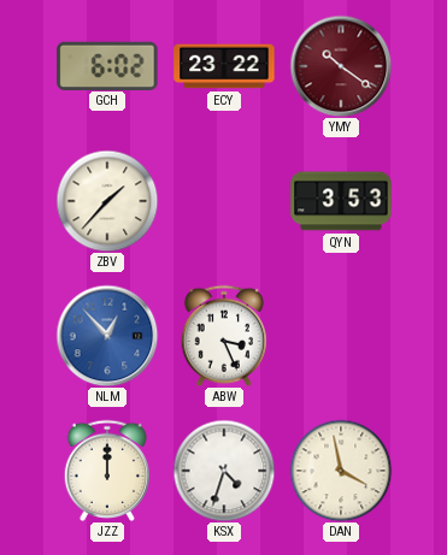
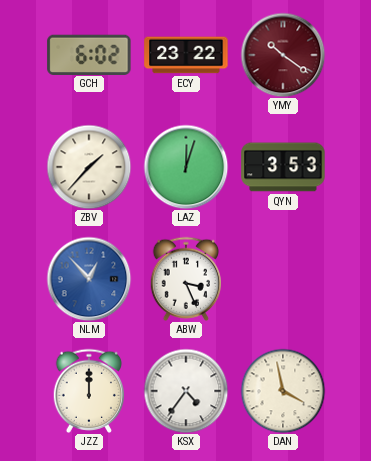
LAZ: none -> 12:03 (186, 167)
KSX: 4:33 -> 4:36 (186, 391)
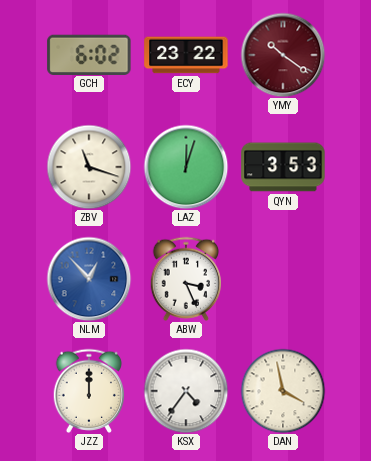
ZBV: 1:37 -> 11:18 (89, 167)
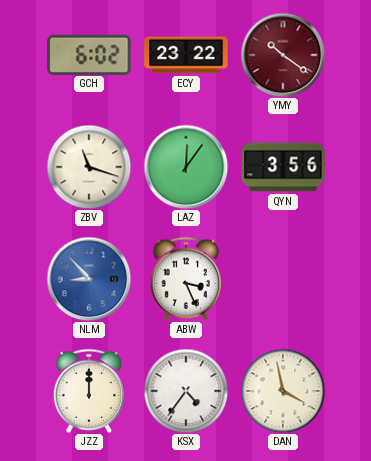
LAZ: 12:03 -> 12:06 (186, 167)
QYN: 3:53 -> 3:56 (283, 167)
NLM: 12:53 -> 8:53 (89, 279)
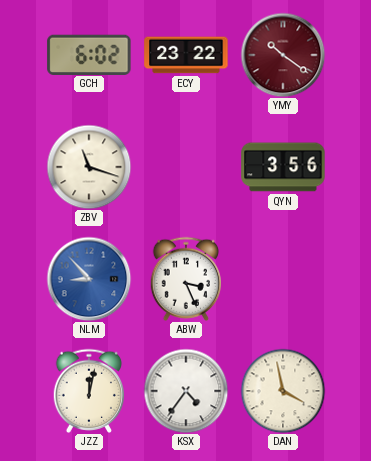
LAZ: 12:06 -> none (186, 167)
JZZ: 12:00 -> 12:02 (89, 391)
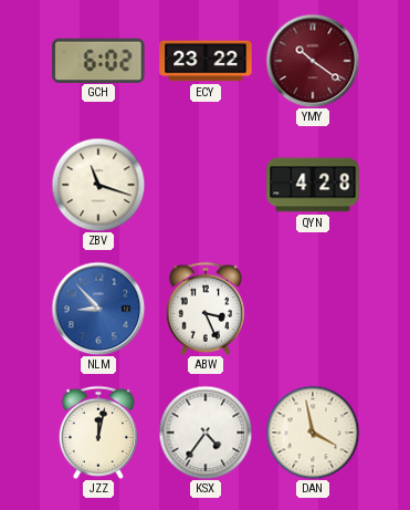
QYN: 3:56 -> 4:28 (313, 185)
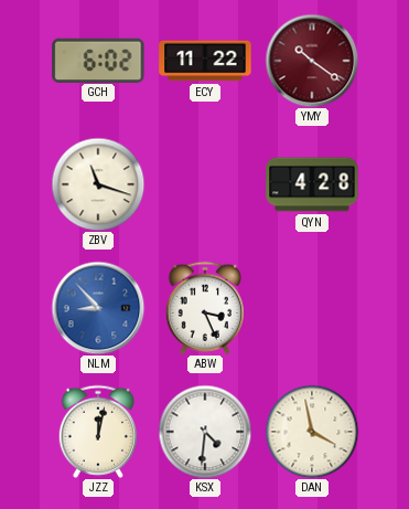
ECY: 23:22 -> 11:22 (205, 61)
KSX: 4:36 -> 4:31 (205, 432)
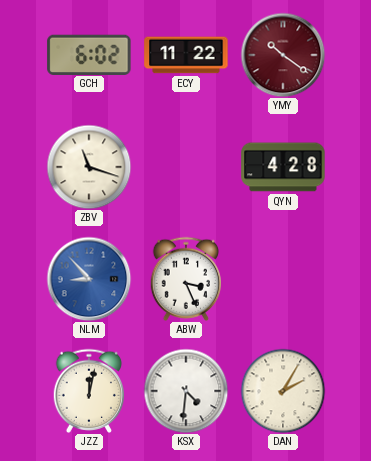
DAN: 3:58 -> 2:05 (283, 391)
